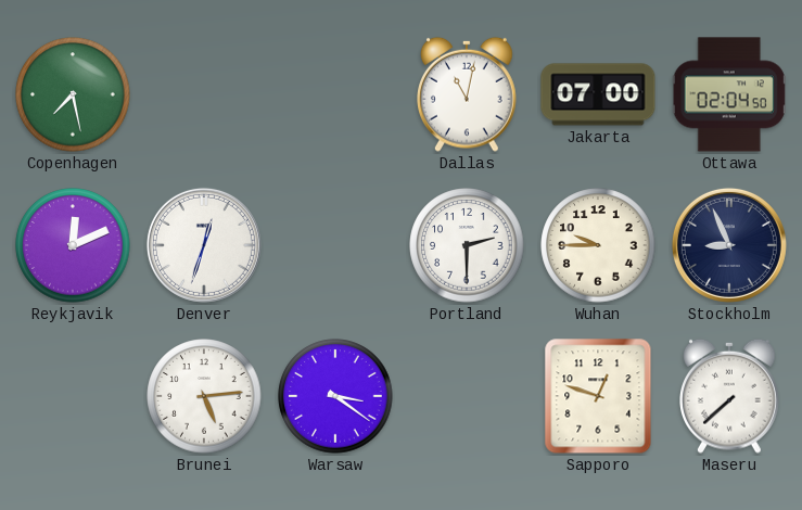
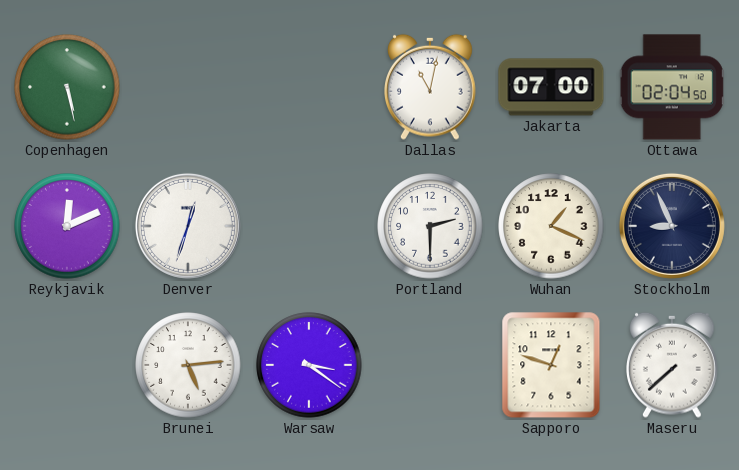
Copenhagen: 7:28 -> 5:28 (67, 87)
Wuhan: 9:45 -> 1:19 (551, 226)
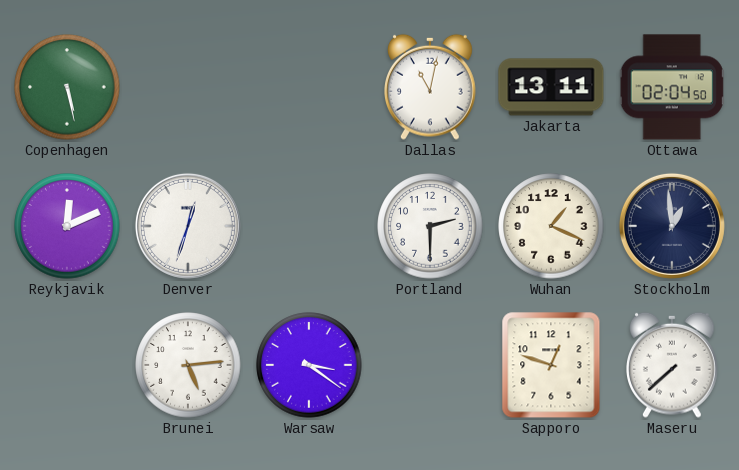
Jakarta: 07:00 -> 13:11 (551, 87)
Stockholm: 8:56 -> 12:59 (672, 226)
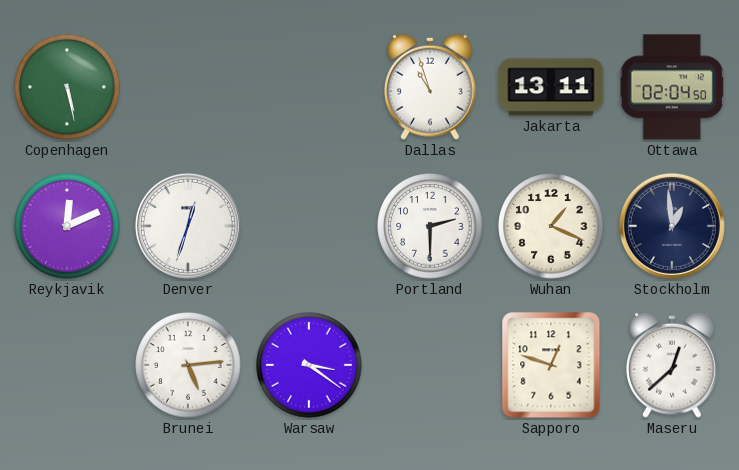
Dallas: 11:02 -> 10:57 (431, 87)
Maseru: 7:38 -> 12:38 (673, 365)
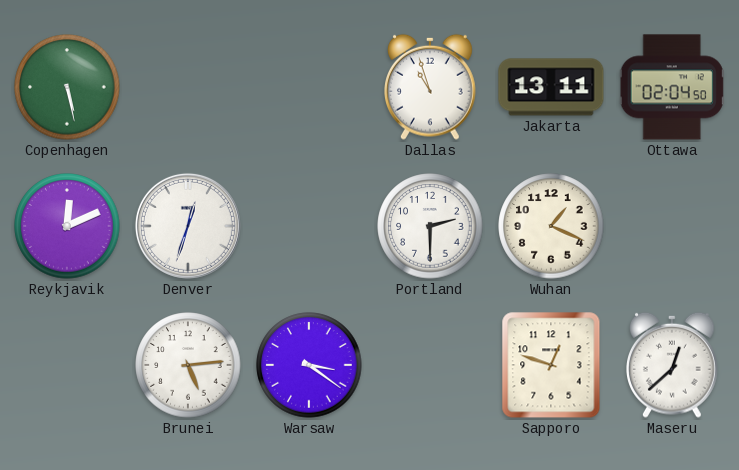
Stockholm: 12:59 -> none (672, 226)
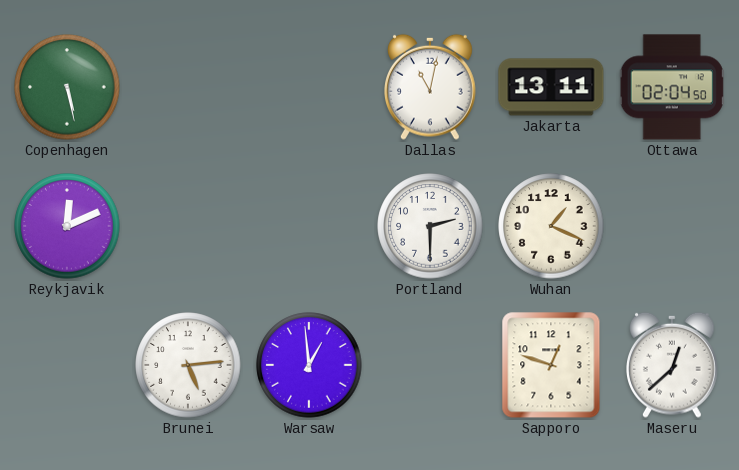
Dallas: 10:57 -> 11:02 (431, 87)
Denver: 12:33 -> none (188, 226)
Warsaw: 3:21 -> 12:59 (309, 365)
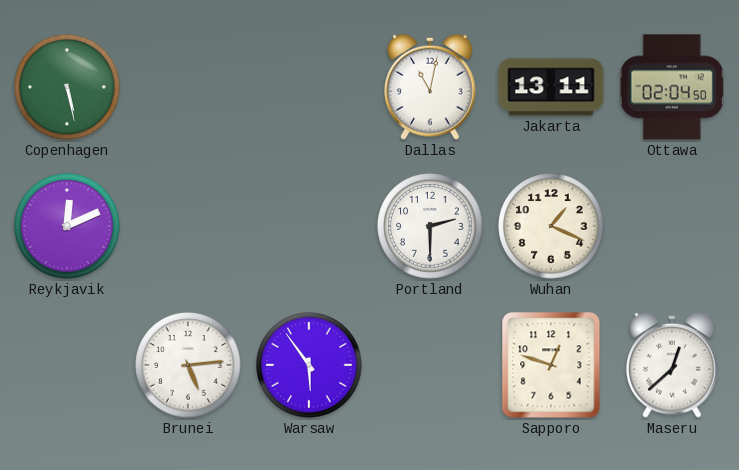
Warsaw: 12:59 -> 5:54 (309, 365)
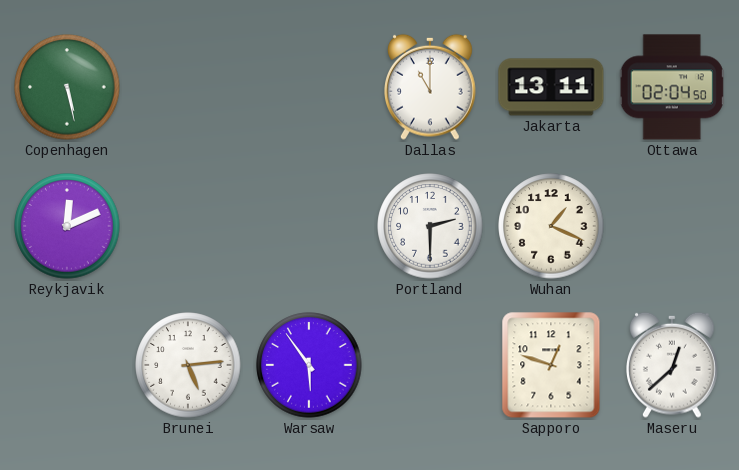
Dallas: 11:02 -> 11:00 (431, 87)
